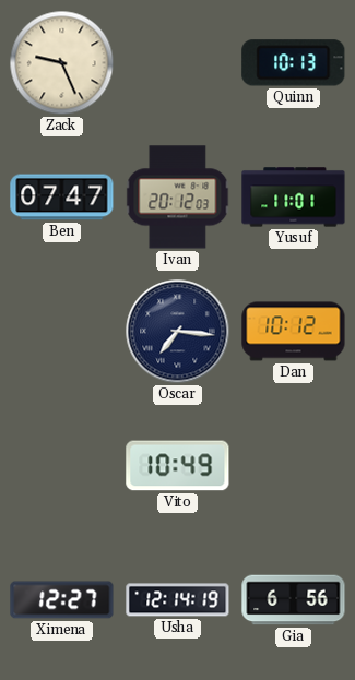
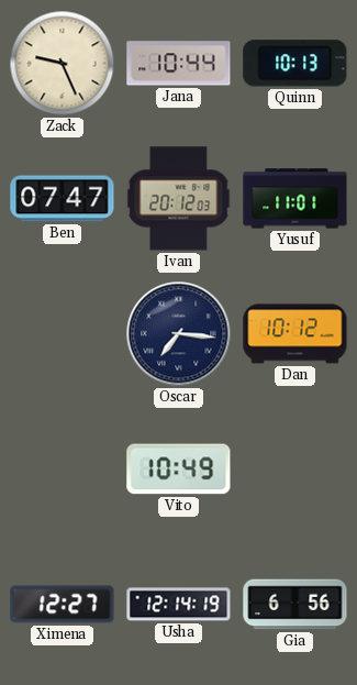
Jana: none -> 10:44 (179, 64)
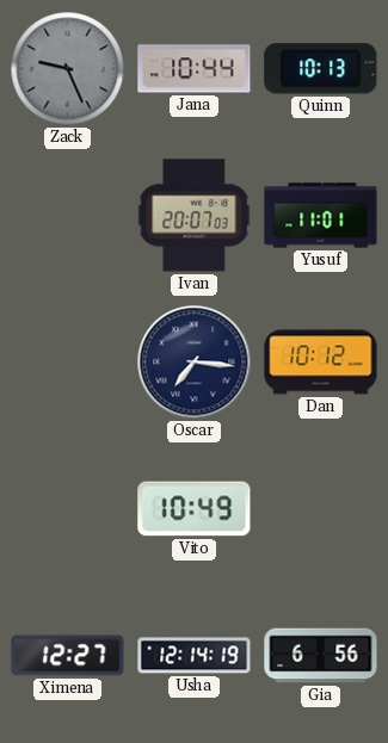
Zack dial: cream -> grey (68, 69)
Ben: 07:47 -> none (63, 199)
Ivan: 20:12 -> 20:07 (195, 216)
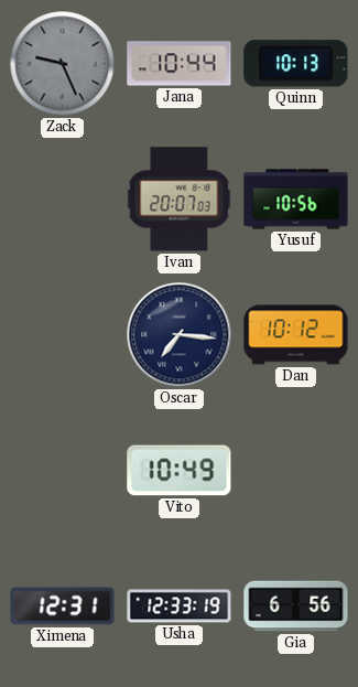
Yusuf: 11:01 -> 10:56 (296, 200)
Ximena: 12:27 -> 12:31 (63, 607)
Usha: 12:14 -> 12:33 (180, 607)
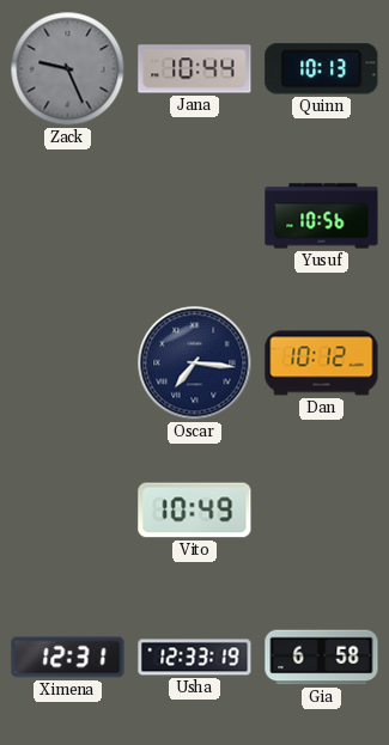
Ivan: 20:07 -> none (180, 200)
Gia: 6:56 -> 6:58 (322, 658)
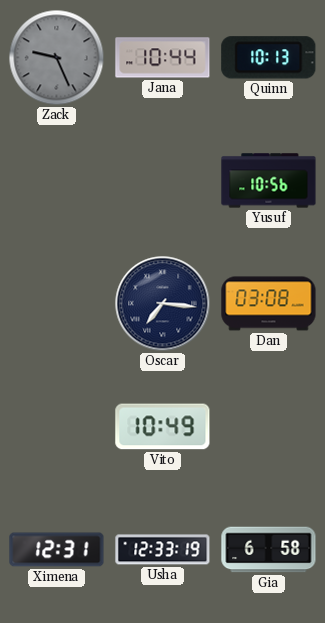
Dan: 10:12 -> 03:08 (269, 304)
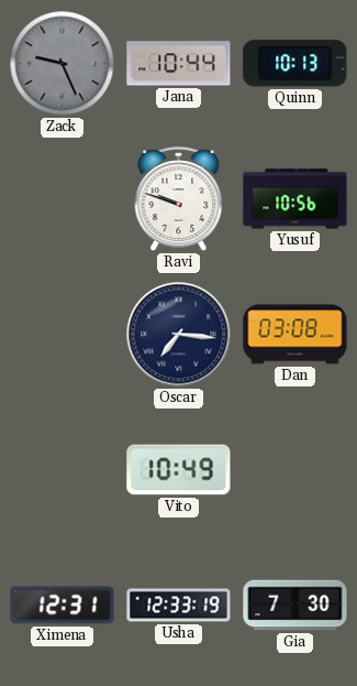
Ravi: none -> 9:48 (179, 199)
Gia: 6:58 -> 7:30 (295, 606)
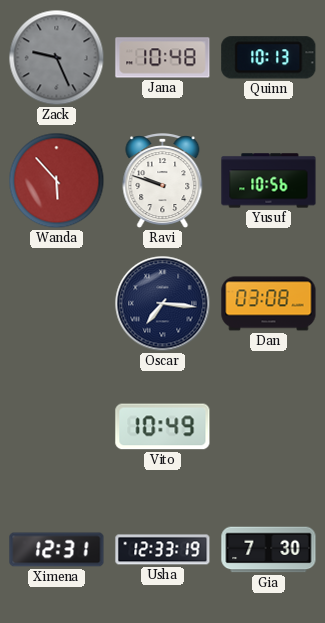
Jana: 10:44 -> 10:48 (163, 58)
Wanda: none -> 5:53 (57, 181)
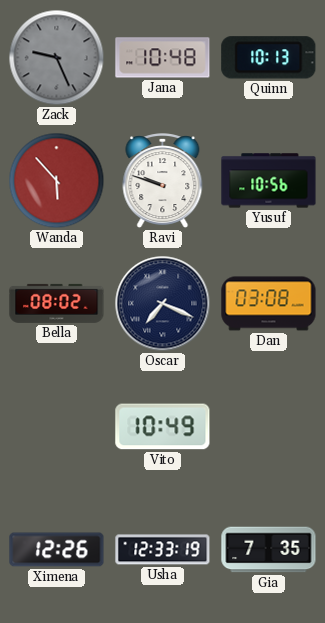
Bella: none -> 08:02 (57, 303)
Oscar: 7:16 -> 7:19 (163, 304)
Ximena: 12:31 -> 12:26 (57, 550)
Gia: 7:30 -> 7:35 (269, 550)
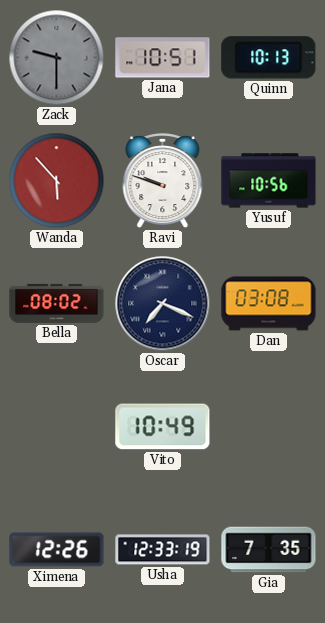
Zack: 9:26 -> 9:30 (57, 58)
Jana: 10:48 -> 10:51 (163, 58)
